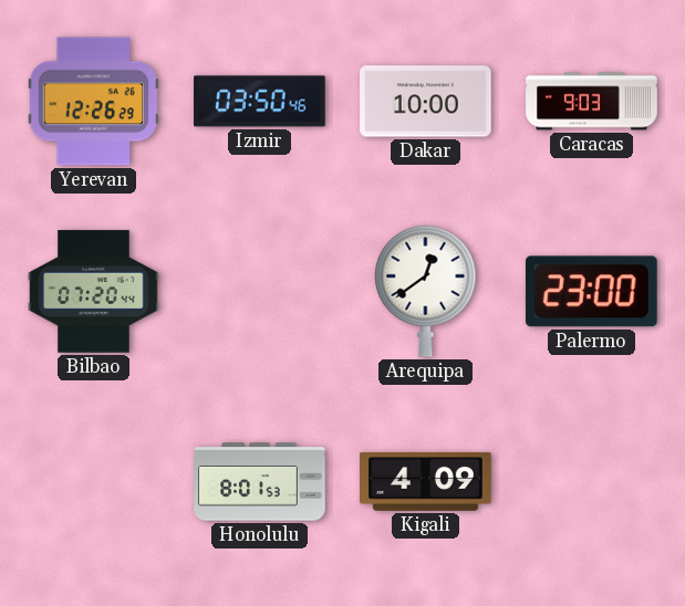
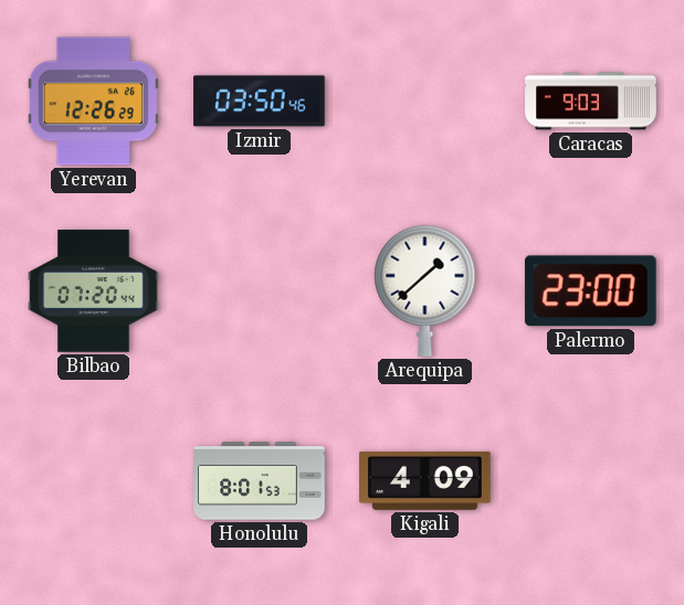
Dakar: 10:00 -> none (426, 102)
Arequipa: 12:39 -> 1:38 (425, 290)
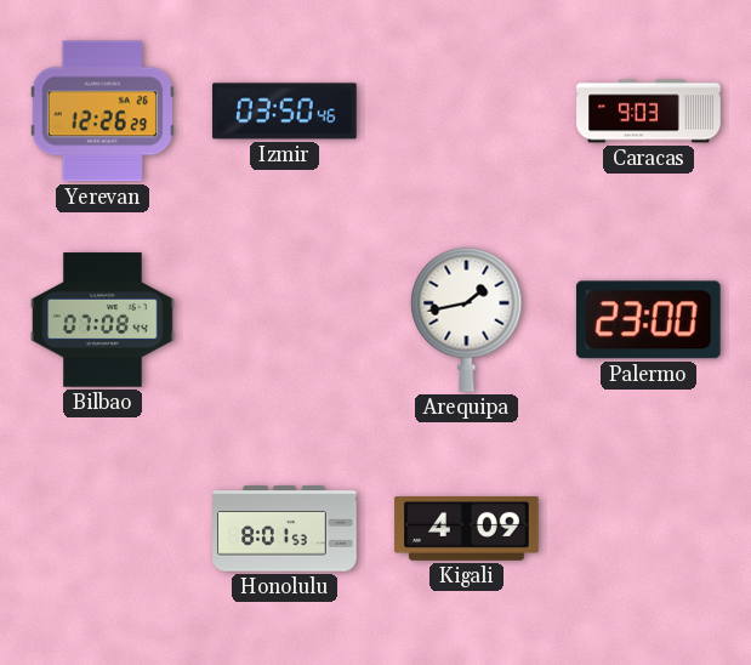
Bilbao: 07:20 -> 07:08 (103, 320)
Arequipa: 1:38 -> 1:43 (467, 319)
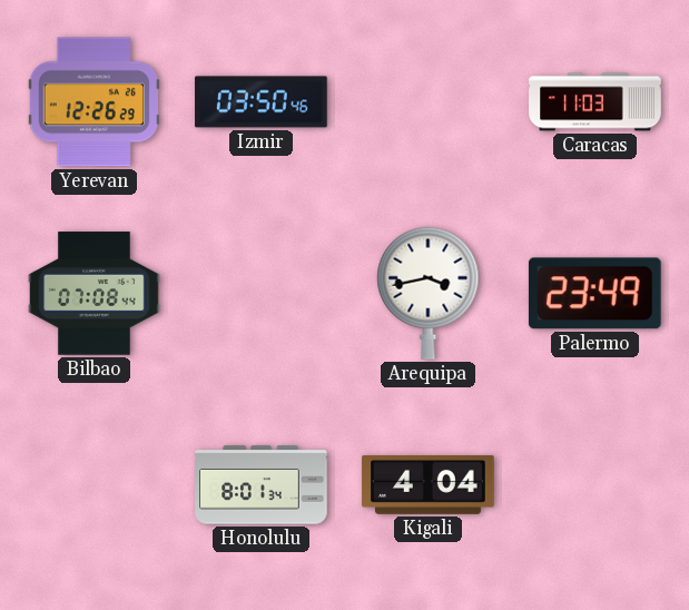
Caracas: 9:03 -> 11:03 (596, 102)
Arequipa: 1:43 -> 3:43 (429, 293)
Palermo: 23:00 -> 23:49 (594, 294)
Honolulu: 8:01:53 -> 8:01:34 (262, 485)
Kigali: 4:09 -> 4:04 (429, 484)
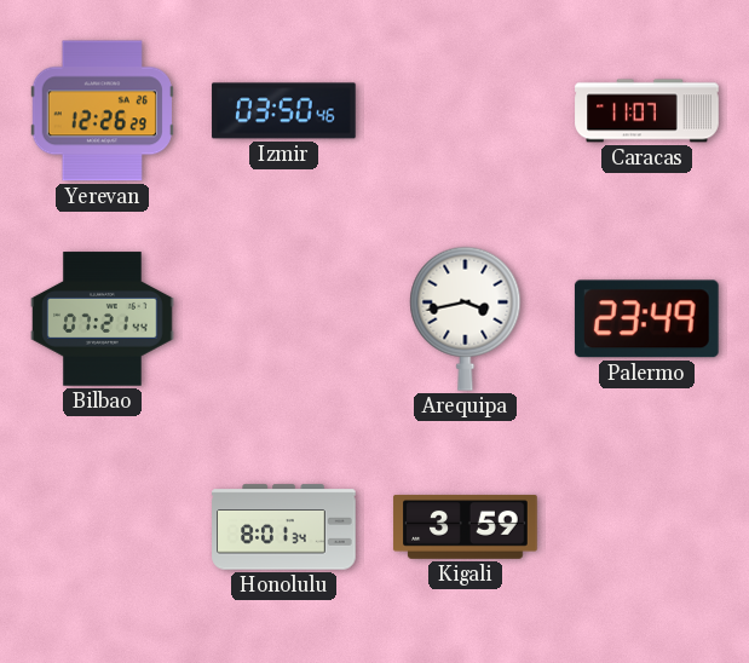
Caracas: 11:03 -> 11:07 (647, 111)
Bilbao: 07:08 -> 07:21 (103, 319)
Kigali: 4:04 -> 3:59 (466, 526)
